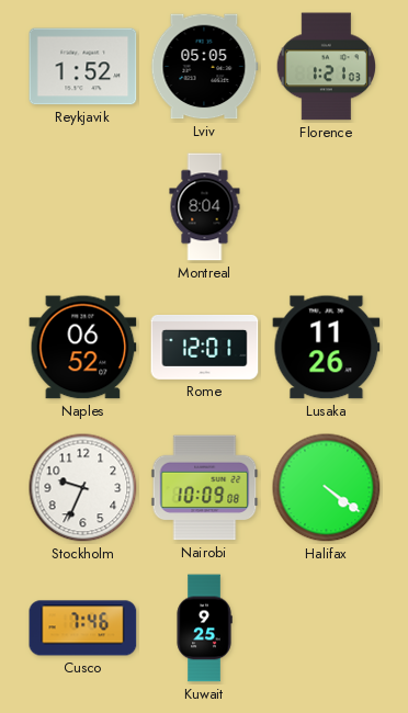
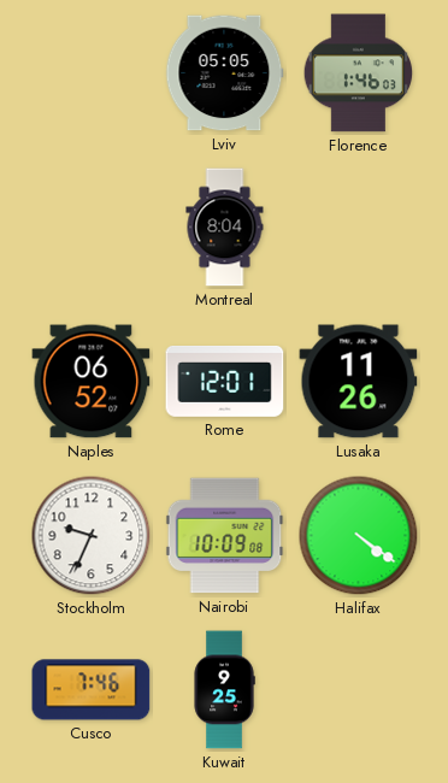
Reykjavik: 1:52 -> none (83, 67)
Florence: 1:21 -> 1:46 (358, 73)
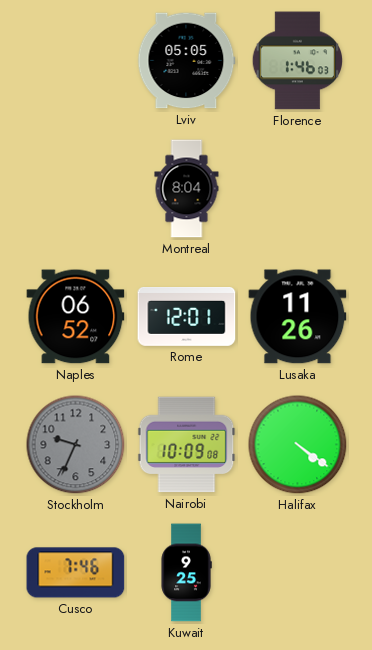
Stockholm dial: white -> grey (76, 445)
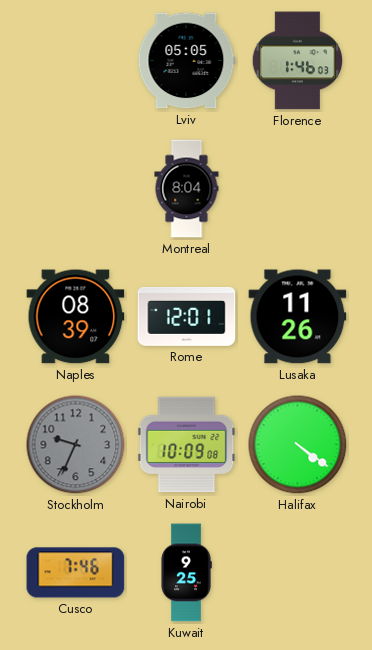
Naples: 06:52 -> 08:39 (76, 317)
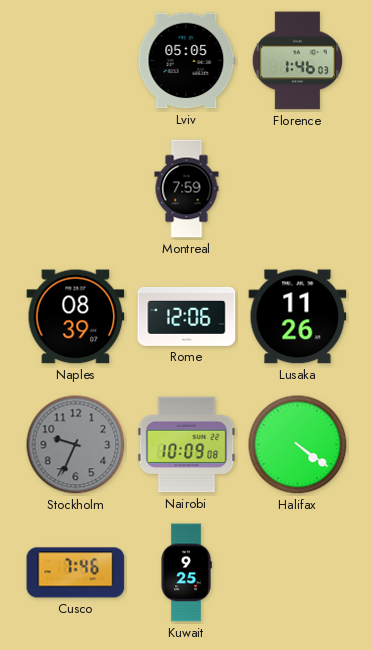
Montreal: 8:04 -> 7:59 (187, 189)
Rome: 12:01 -> 12:06 (187, 317)
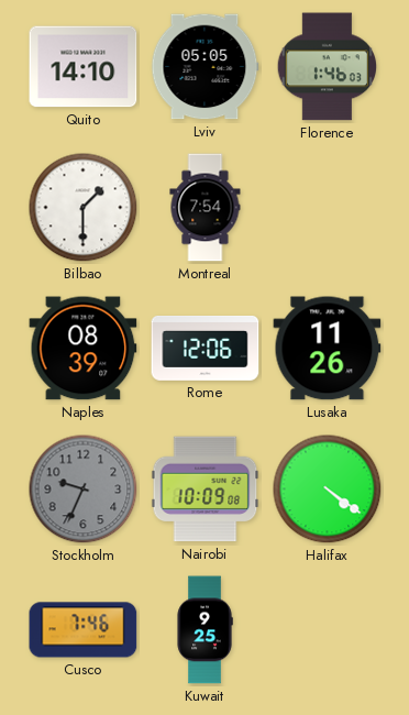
Quito: none -> 14:10 (84, 67)
Bilbao: none -> 1:30 (84, 208)
Montreal: 7:59 -> 7:54 (206, 208)
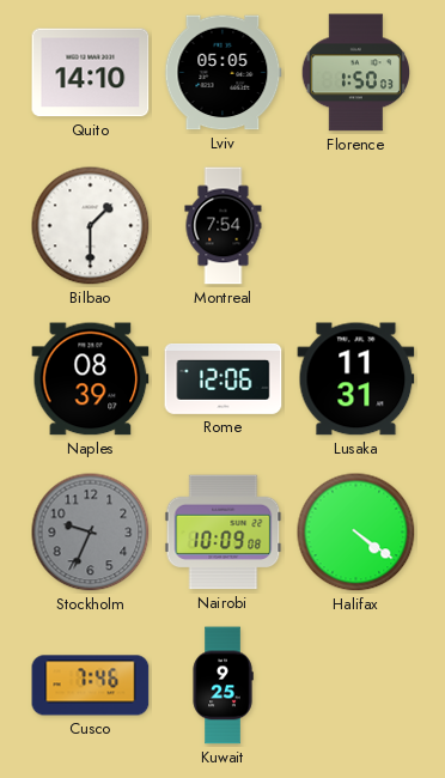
Florence: 1:46 -> 1:50 (355, 73)
Lusaka: 11:26 -> 11:31 (356, 379)
